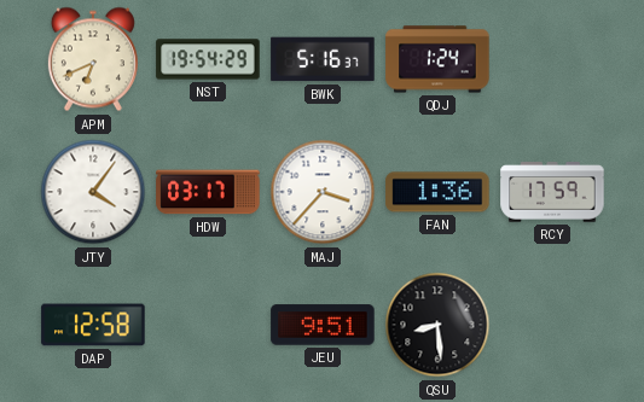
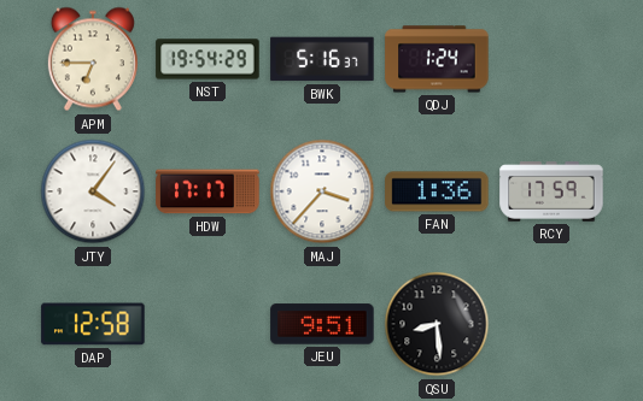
APM: 6:41 -> 6:45 (93, 59)
HDW: 03:17 -> 17:17 (207, 191)
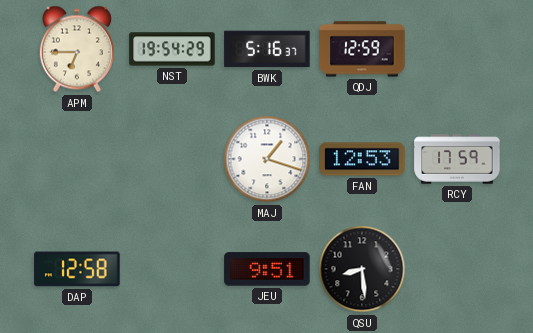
QDJ: 1:24 -> 12:59 (362, 49)
JTY: 4:06 -> none (93, 191)
HDW: 17:17 -> none (207, 191)
MAJ: 3:37 -> 1:18 (267, 159)
FAN: 1:36 -> 12:53 (362, 159)
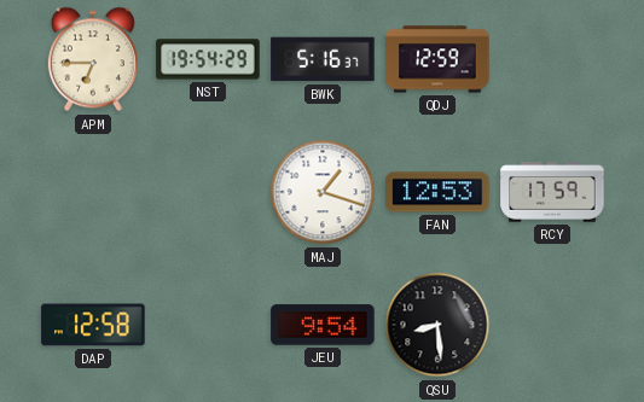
JEU: 9:51 -> 9:54 (323, 325)
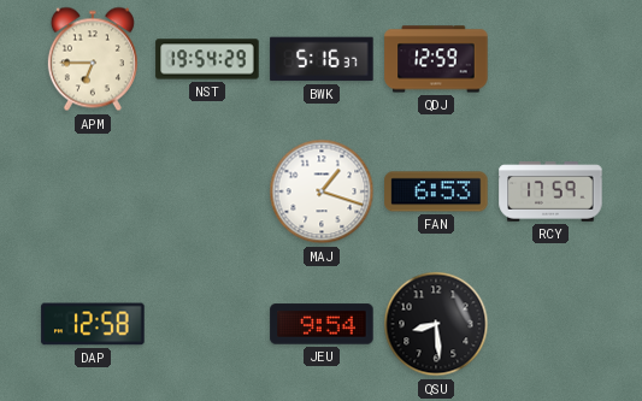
FAN: 12:53 -> 6:53 (436, 191)
